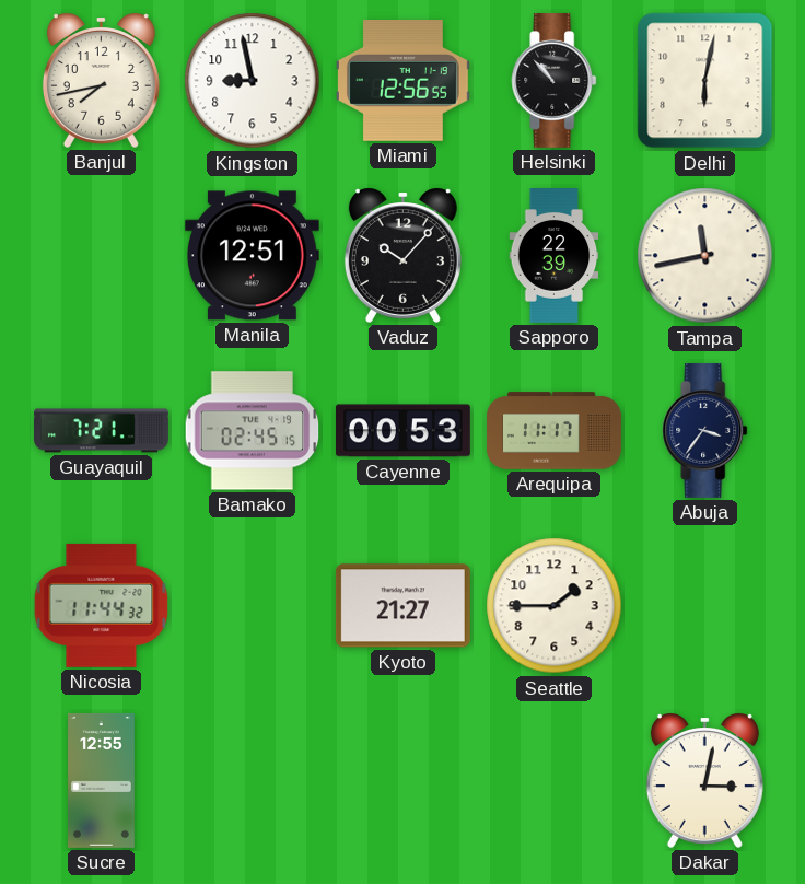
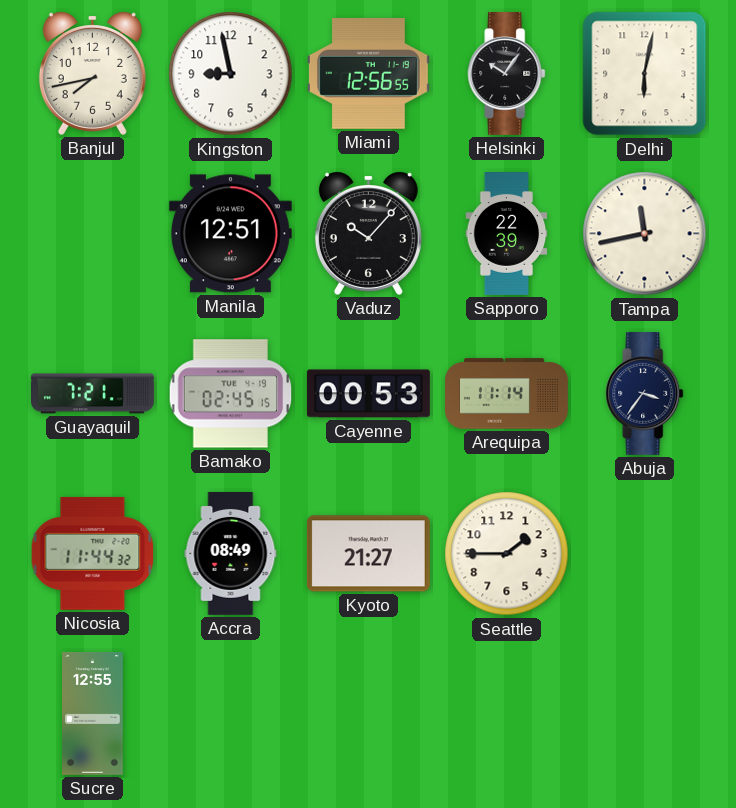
Helsinki: 10:53 -> 10:06 (507, 73)
Arequipa: 11:17 -> 11:14 (507, 394)
Accra: none -> 08:49 (231, 553)
Dakar: 3:02 -> none (704, 780)
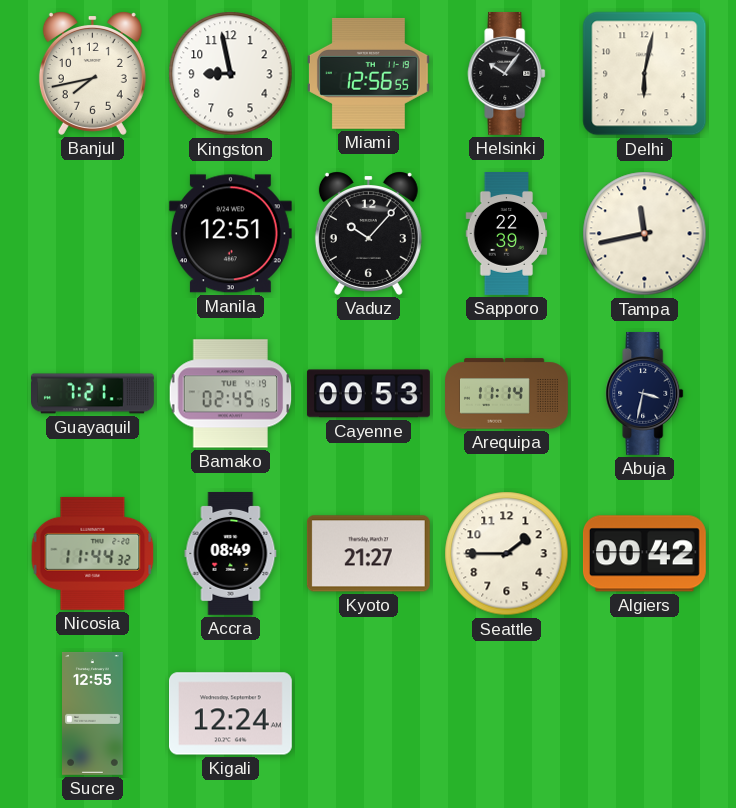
Abuja: 3:36 -> 3:32 (645, 393)
Algiers: none -> 00:42 (644, 554)
Kigali: none -> 12:24 (230, 714)
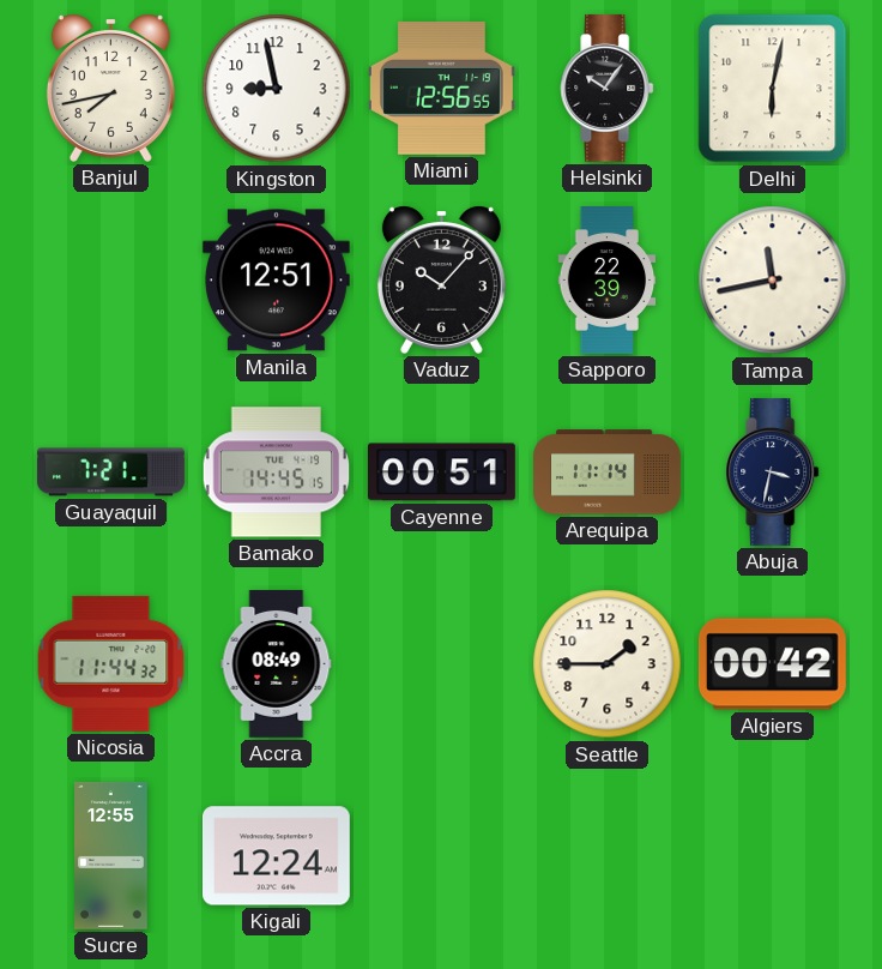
Bamako: 02:45 -> 14:45 (277, 473)
Cayenne: 00:53 -> 00:51 (441, 473)
Kyoto: 21:27 -> none (368, 554)
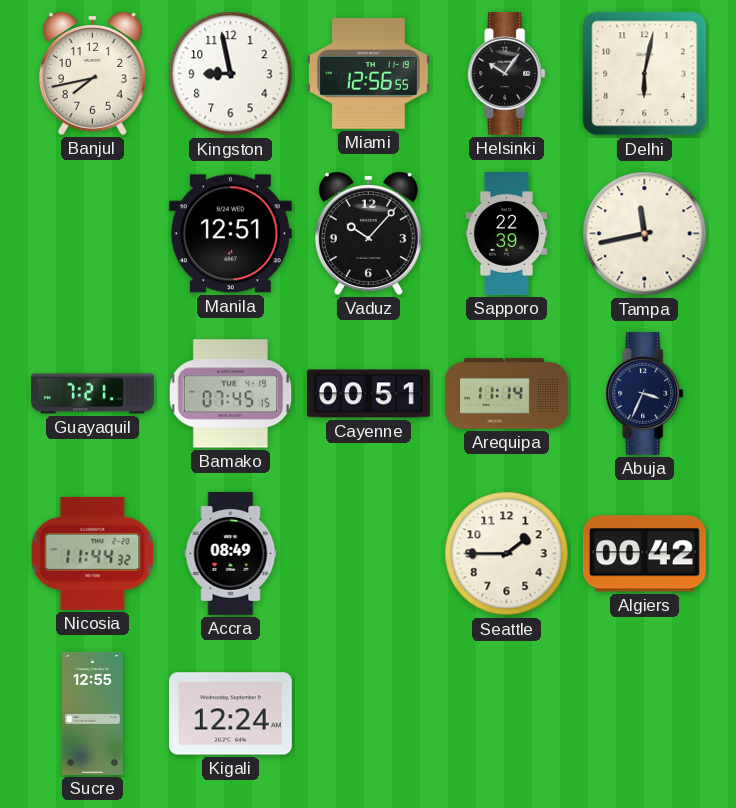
Bamako: 14:45 -> 07:45 (231, 394)
Abuja: 3:32 -> 3:34 (645, 393)
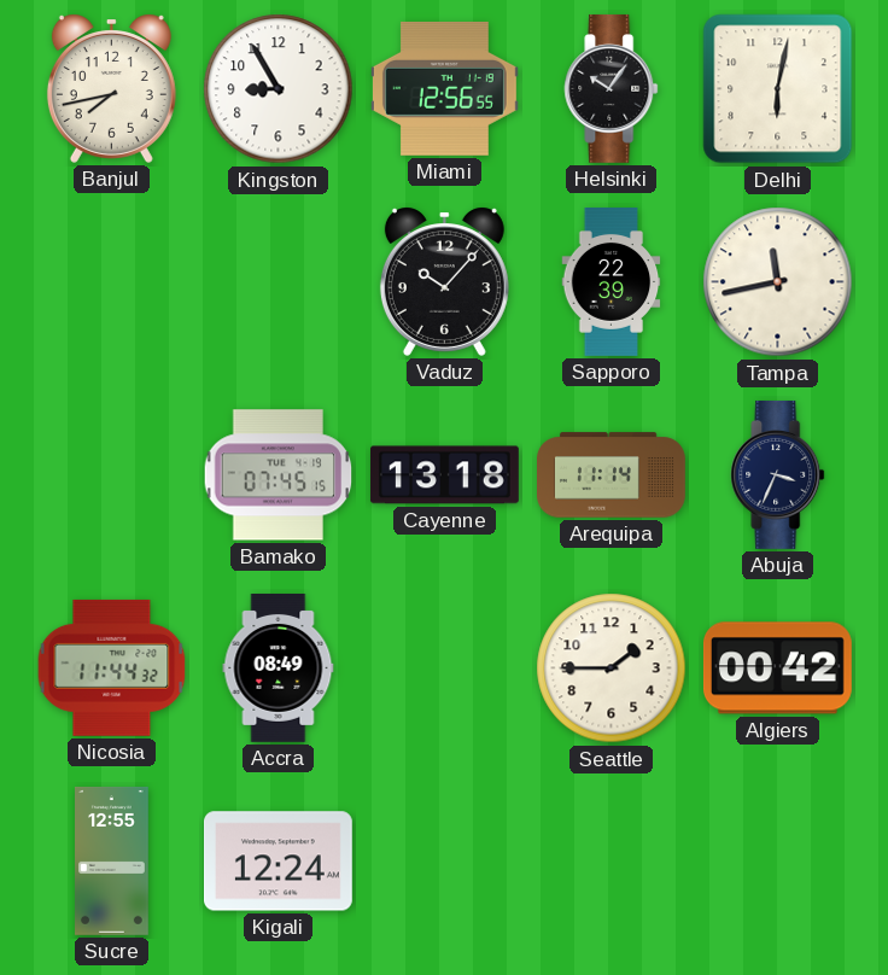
Kingston: 8:58 -> 8:55 (279, 89)
Manila: 12:51 -> none (230, 234)
Guayaquil: 7:21 -> none (93, 394)
Cayenne: 00:51 -> 13:18 (444, 475)
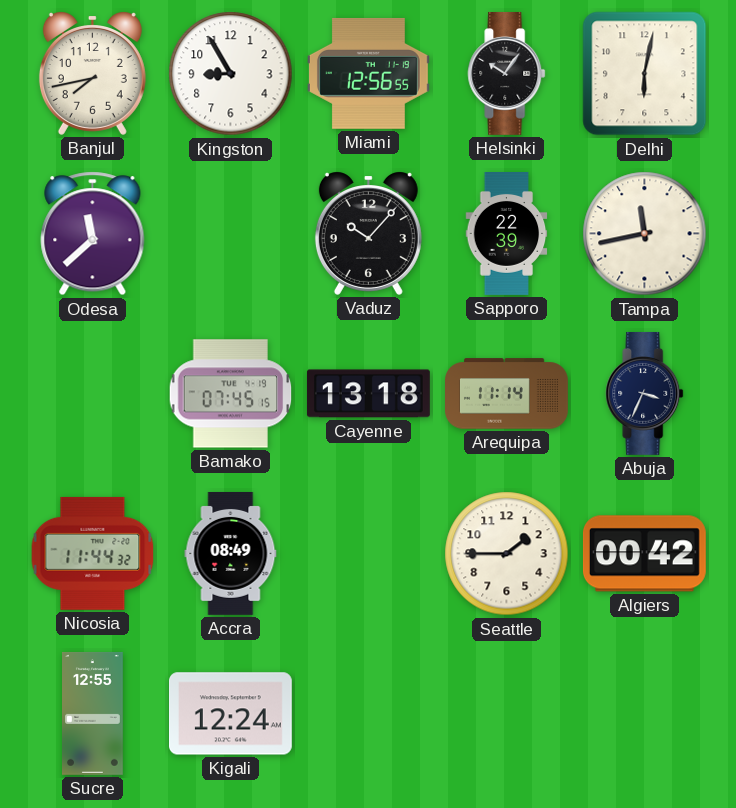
Odesa: none -> 11:38 (93, 234)
